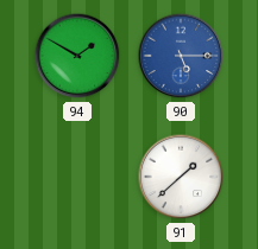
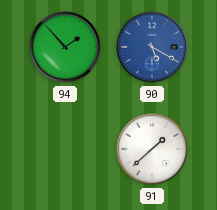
94: 1:50 -> 1:53 (65, 47)
90: 5:15 -> 5:20 (152, 47)
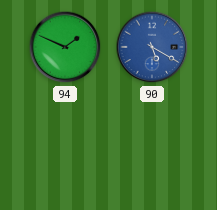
94: 1:53 -> 1:49 (65, 47)
91: 1:38 -> none (152, 149)
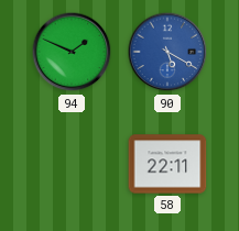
58: none -> 22:11 (167, 164)
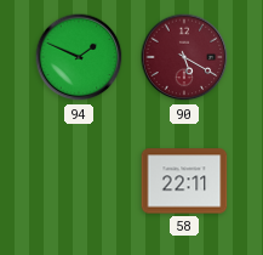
90 dial: blue -> burgundy (184, 57)
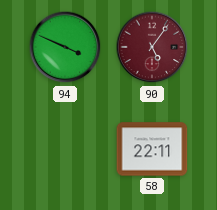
94: 1:49 -> 3:49 (65, 47)
90: 5:20 -> 5:06 (152, 47)
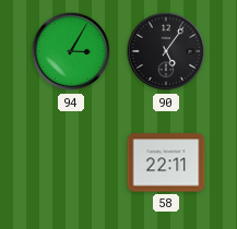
94: 3:49 -> 3:05 (71, 51)
90 dial: burgundy -> black (166, 51)
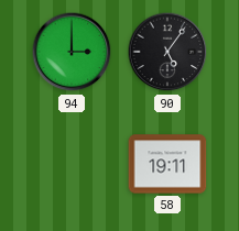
94: 3:05 -> 3:00 (72, 52)
58: 22:11 -> 19:11 (167, 164)
